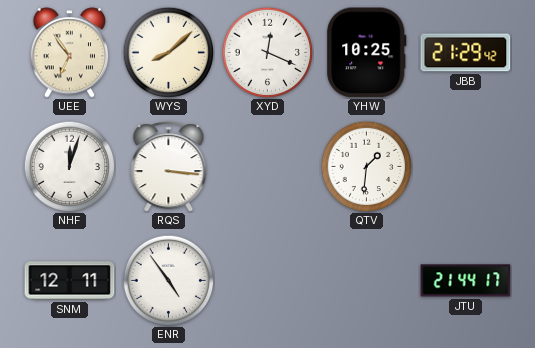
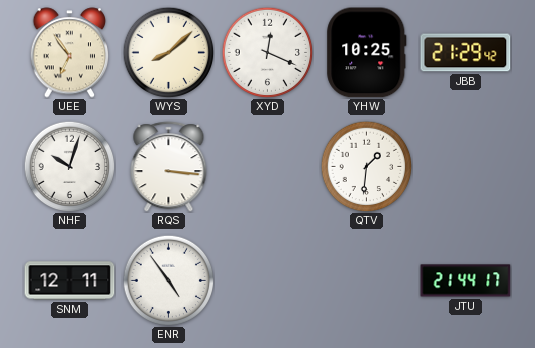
NHF: 12:03 -> 10:03 (69, 166)
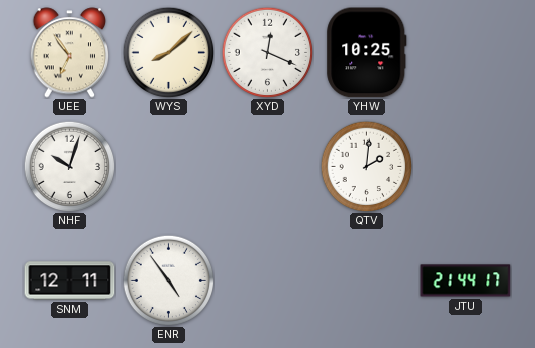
JBB: 21:29 -> none (466, 53)
RQS: 3:16 -> none (169, 167)
QTV: 1:31 -> 2:01 (366, 166)
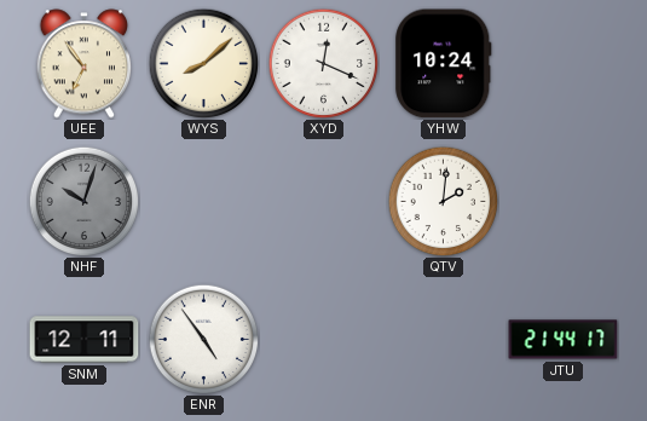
YHW: 10:25 -> 10:24 (444, 64)
NHF dial: white -> grey (83, 201)
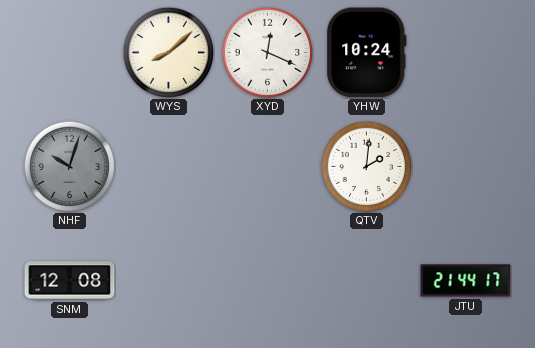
UEE: 6:54 -> none (85, 64)
SNM: 12:11 -> 12:08 (70, 281)
ENR: 4:54 -> none (203, 339)
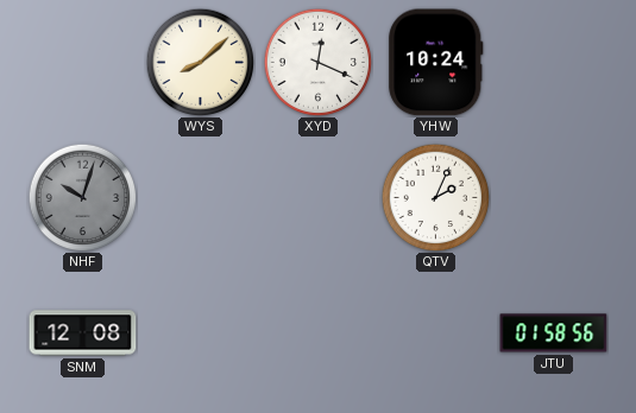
QTV: 2:01 -> 2:04 (435, 197)
JTU: 21:44 -> 01:58 (554, 333)
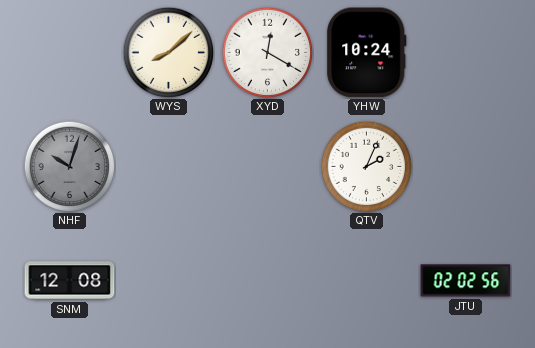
XYD: 12:19 -> 12:20 (267, 52)
JTU: 01:58 -> 02:02 (466, 281)
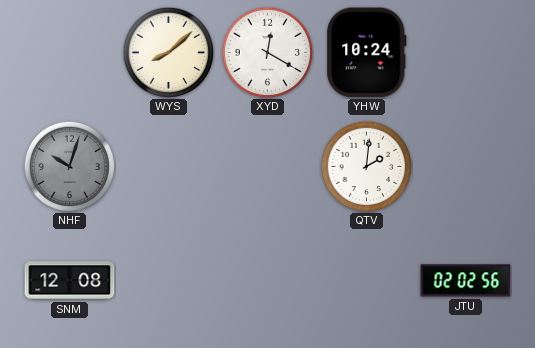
QTV: 2:04 -> 2:01 (366, 166)
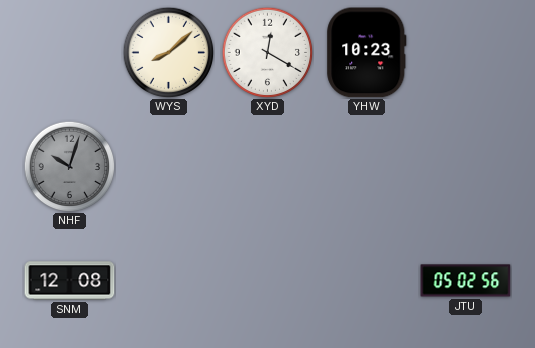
YHW: 10:24 -> 10:23 (367, 53)
QTV: 2:01 -> none (366, 166)
JTU: 02:02 -> 05:02 (466, 281)
